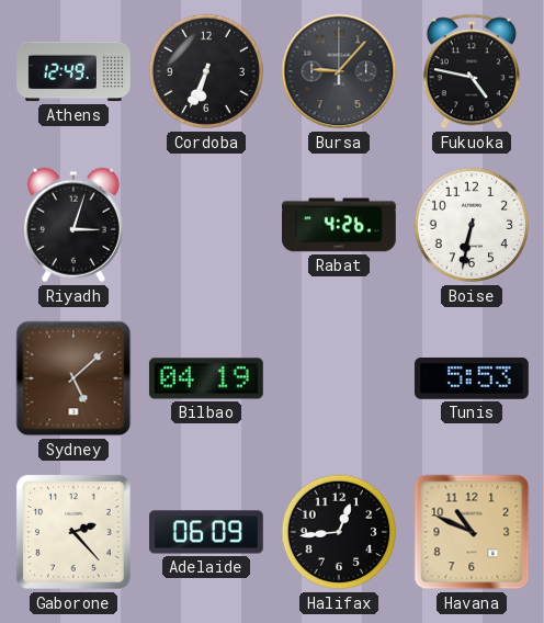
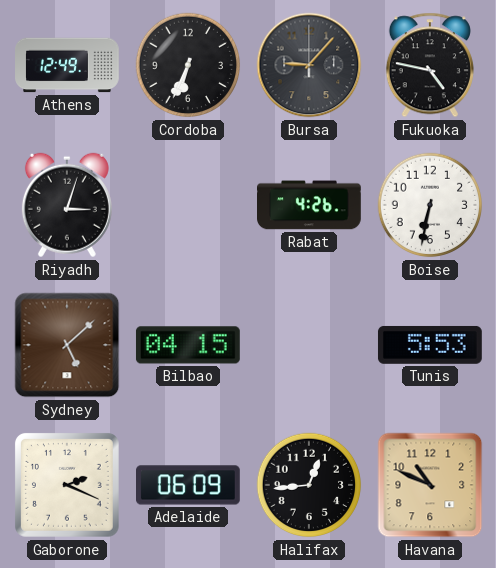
Bilbao: 04:19 -> 04:15 (188, 345)
Gaborone: 2:23 -> 2:19 (68, 486)
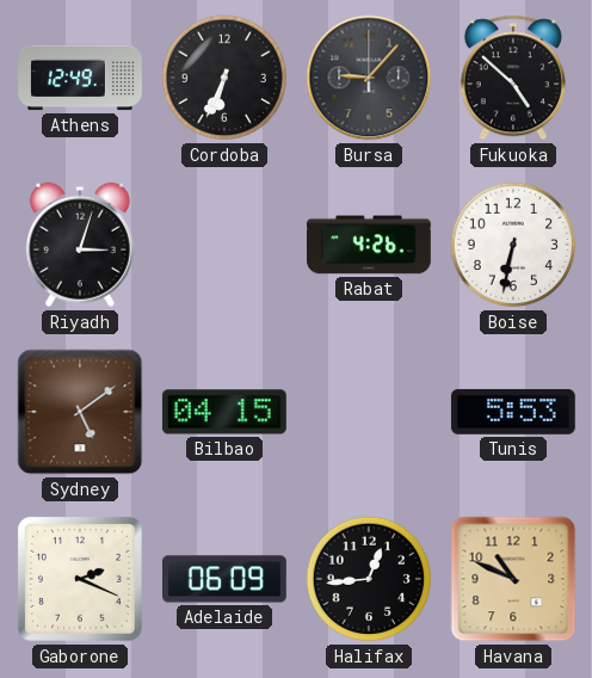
Fukuoka: 4:47 -> 4:52 (513, 78)
Sydney: 5:08 -> 5:09 (80, 412)
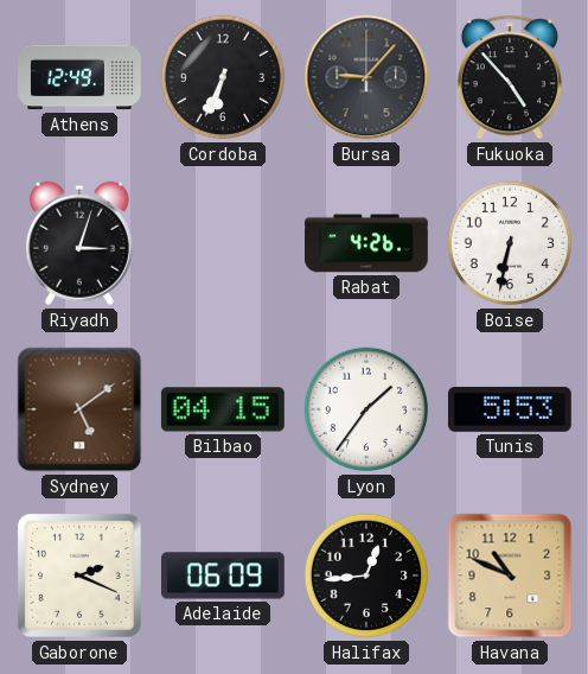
Fukuoka: 4:52 -> 4:53 (510, 77)
Lyon: none -> 1:36 (366, 409)
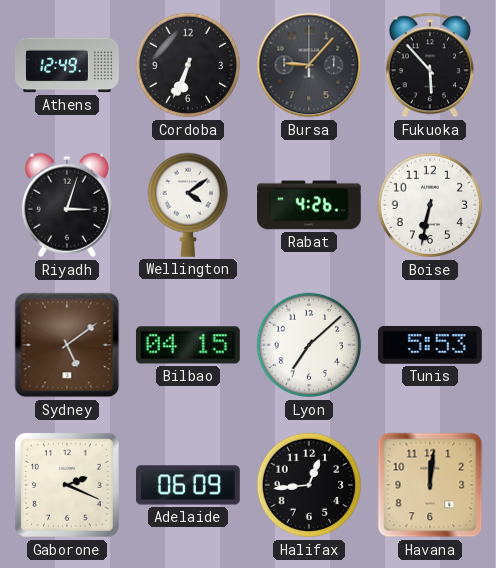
Fukuoka: 4:53 -> 5:53 (430, 65)
Wellington: none -> 4:09 (187, 205)
Lyon: 1:36 -> 7:08 (309, 345)
Havana: 10:49 -> 12:01 (430, 485)
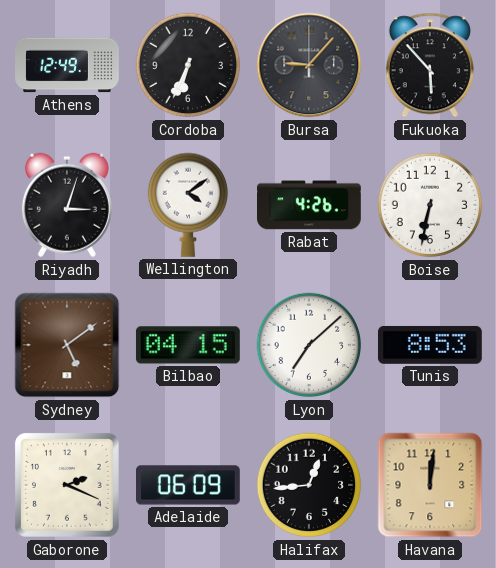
Tunis: 5:53 -> 8:53 (430, 345)
